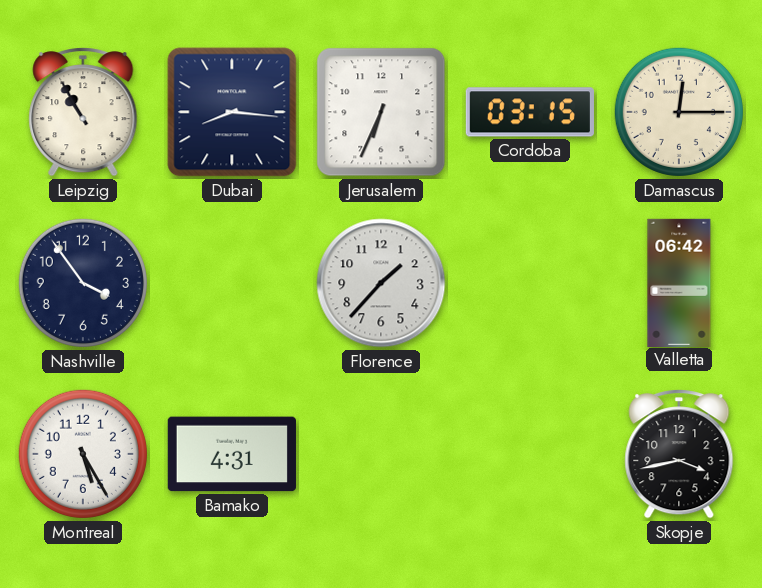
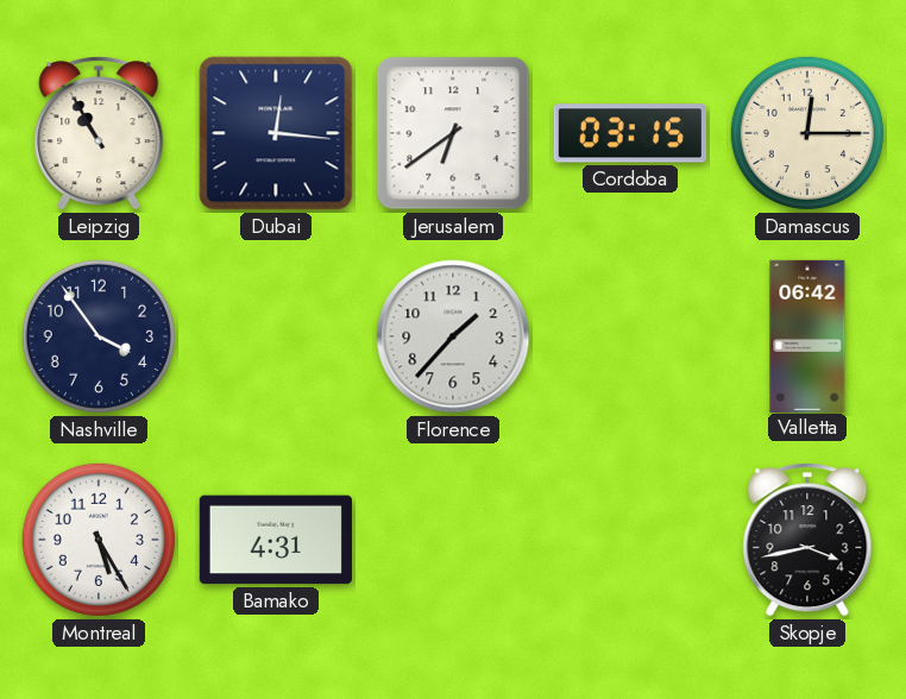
Dubai: 8:16 -> 12:16 (276, 133)
Jerusalem: 6:34 -> 6:39 (453, 133)
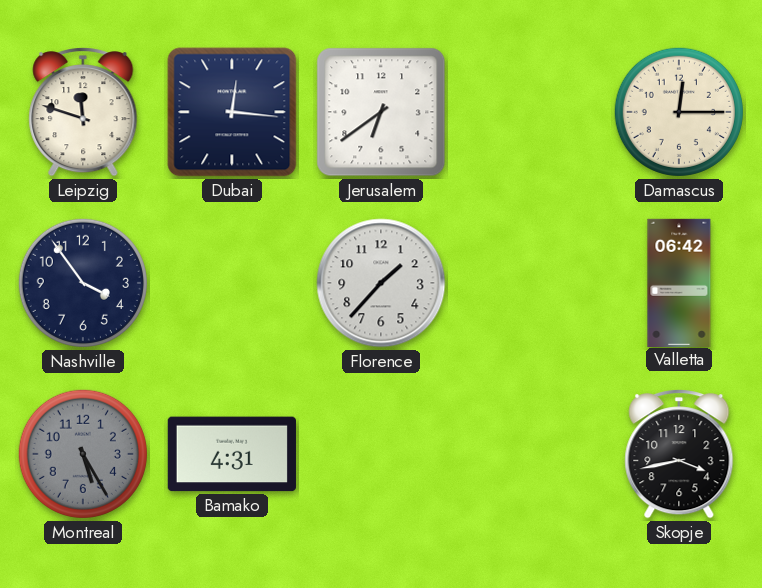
Leipzig: 10:55 -> 11:48 (83, 112)
Cordoba: 03:15 -> none (630, 133)
Montreal dial: white -> grey (83, 454)
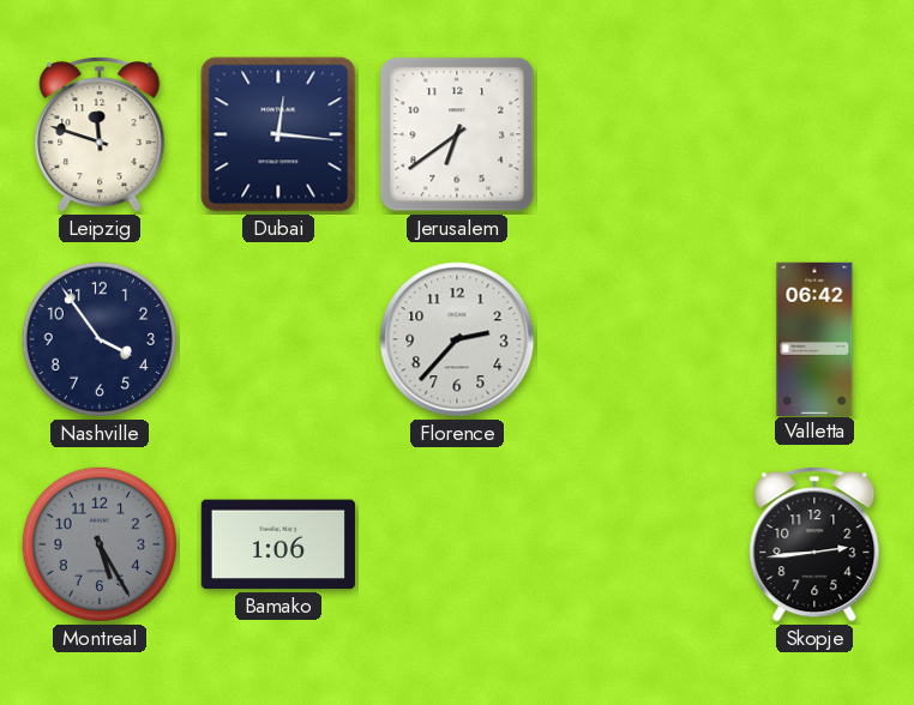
Damascus: 12:15 -> none (679, 112)
Florence: 1:37 -> 2:37 (457, 339)
Bamako: 4:31 -> 1:06 (278, 544)
Skopje: 3:43 -> 2:44 (814, 544)
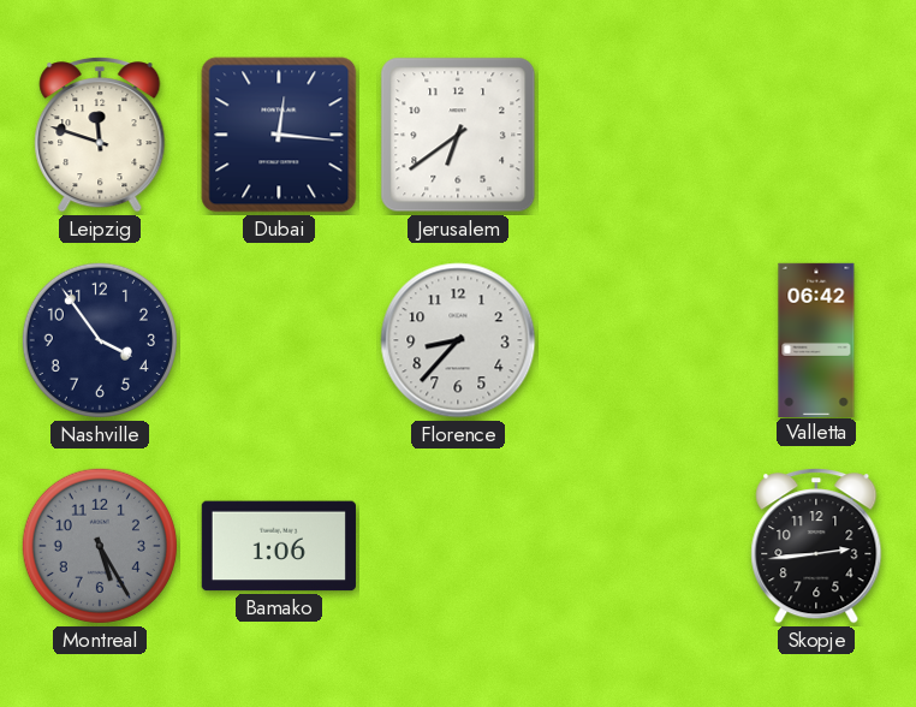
Florence: 2:37 -> 8:37 (458, 340)
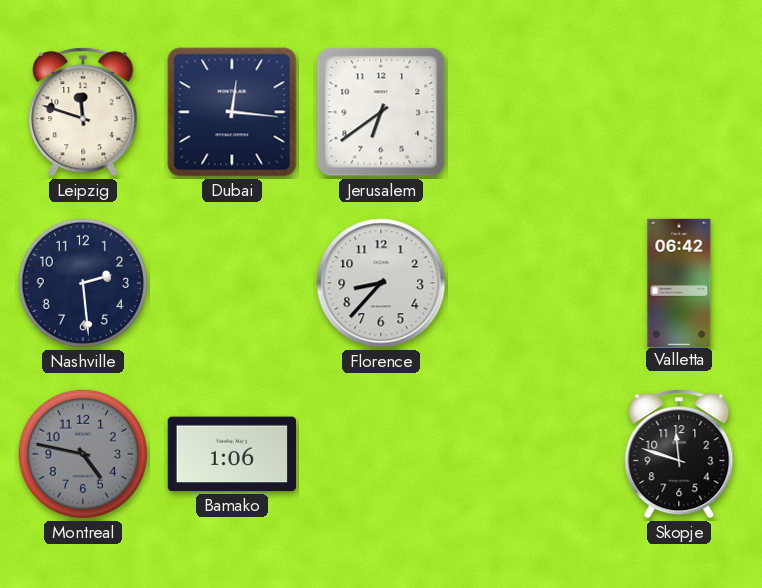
Nashville: 3:54 -> 2:29 (83, 283)
Montreal: 5:25 -> 4:47 (83, 454)
Skopje: 2:44 -> 11:48 (679, 454)
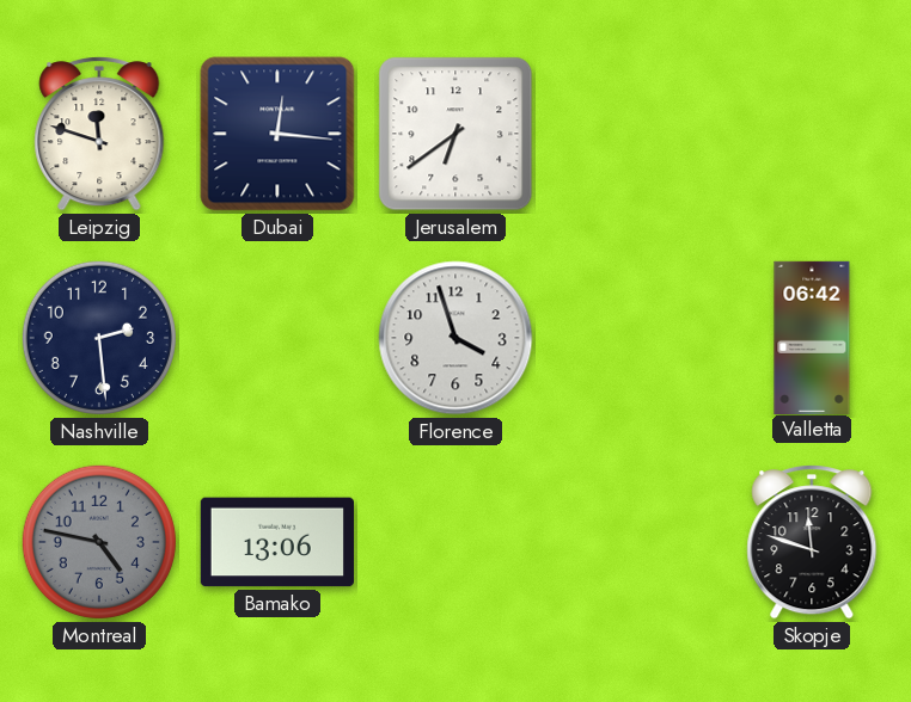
Florence: 8:37 -> 3:57 (455, 338)
Bamako: 1:06 -> 13:06 (277, 542)
